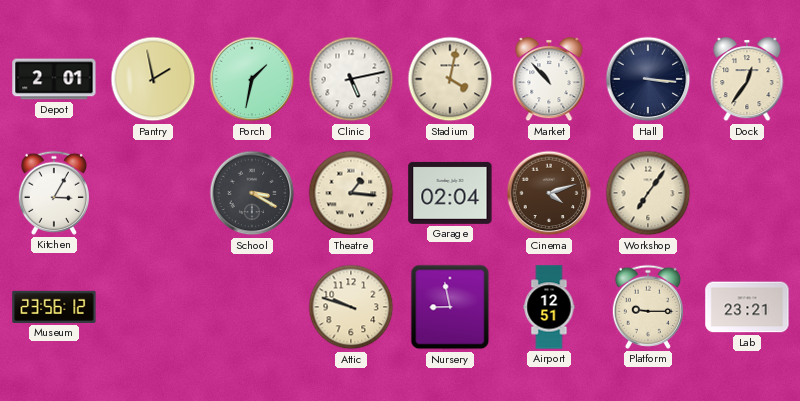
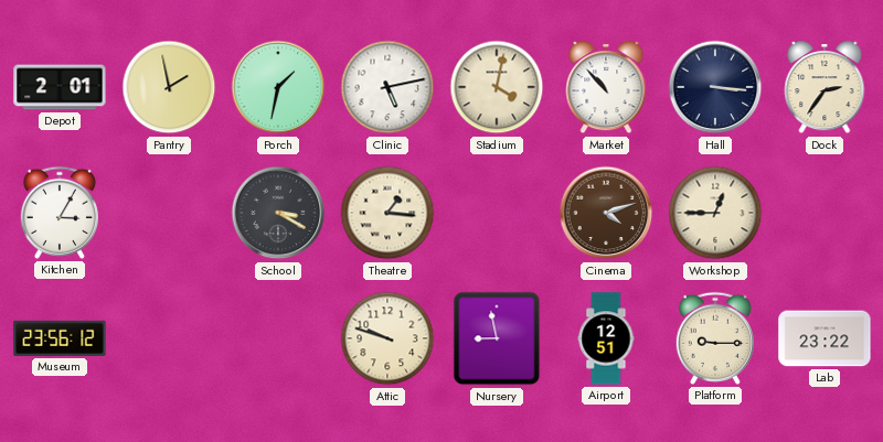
Dock: 12:36 -> 2:36 (825, 88)
Garage: 02:04 -> none (450, 193)
Workshop: 7:06 -> 12:45 (715, 213)
Lab: 23:21 -> 23:22 (825, 338)
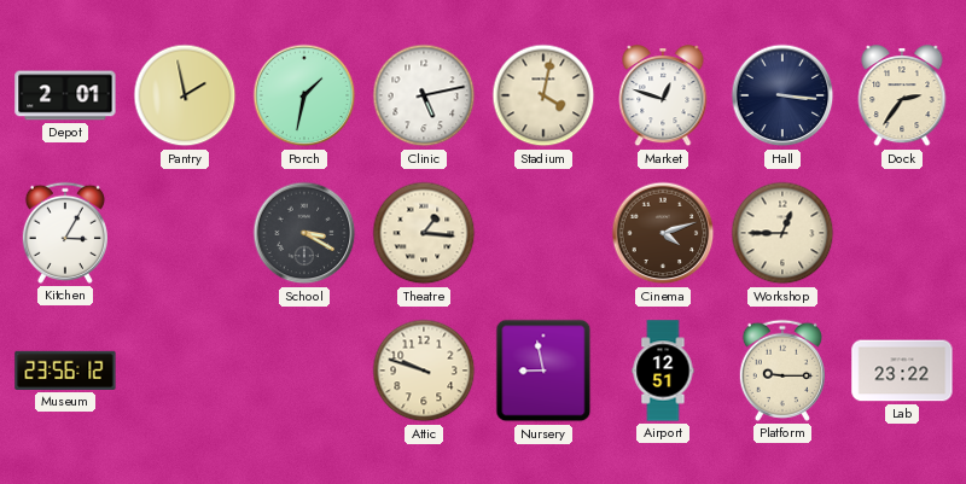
Market: 10:53 -> 12:48 (663, 97)
